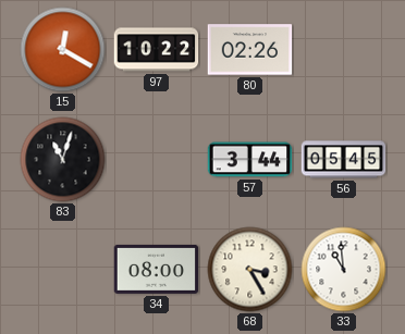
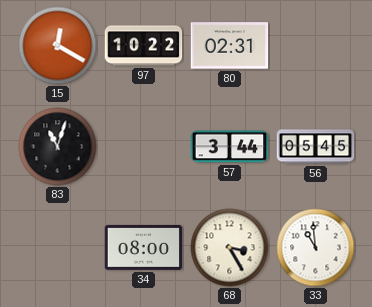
80: 02:26 -> 02:31 (230, 46)
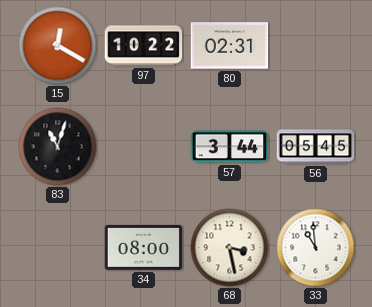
68: 3:25 -> 3:28 (230, 248)
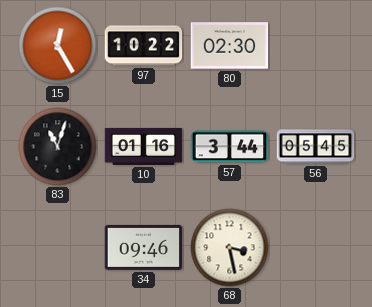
15: 12:20 -> 12:25 (58, 46)
80: 02:31 -> 02:30 (230, 46)
10: none -> 01:16 (144, 146)
34: 08:00 -> 09:46 (144, 247)
33: 10:59 -> none (316, 248)
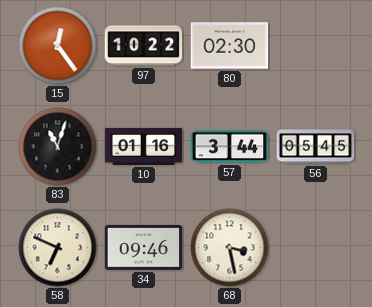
15: 12:25 -> 12:24 (58, 46)
58: none -> 6:49 (58, 248)
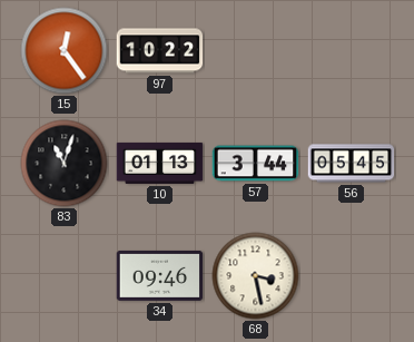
80: 02:30 -> none (230, 46)
10: 01:16 -> 01:13 (160, 163)
58: 6:49 -> none (58, 248)
